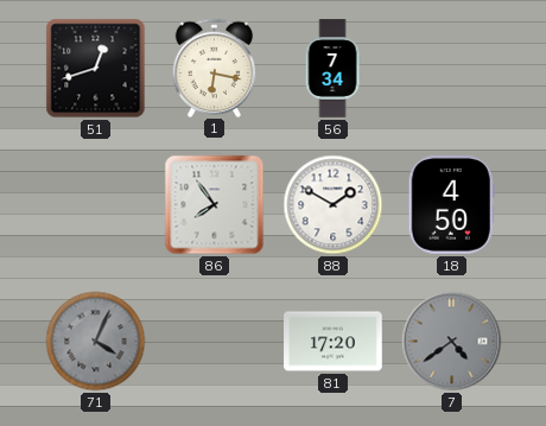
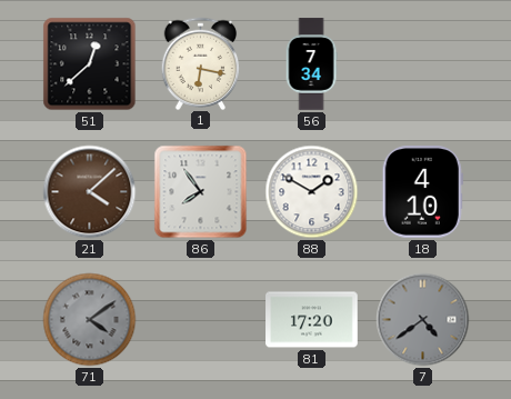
51: 12:42 -> 12:38 (90, 64)
21: none -> 4:08 (90, 192)
18: 4:50 -> 4:10 (422, 192)
71: 4:04 -> 4:09 (90, 320)
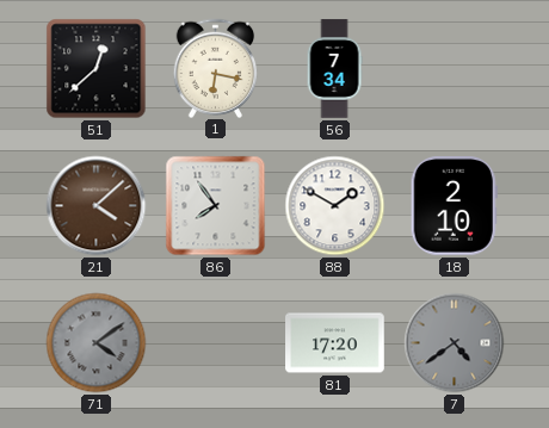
18: 4:10 -> 2:10 (454, 206)
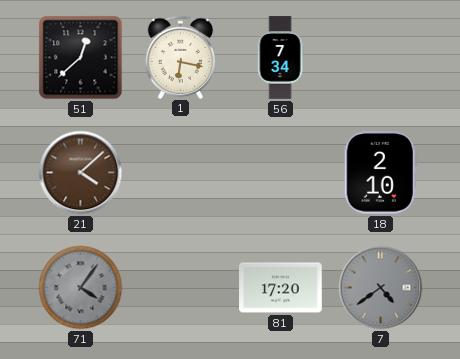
86: 7:54 -> none (216, 206)
88: 1:50 -> none (335, 206)
71: 4:09 -> 4:06 (81, 288)
